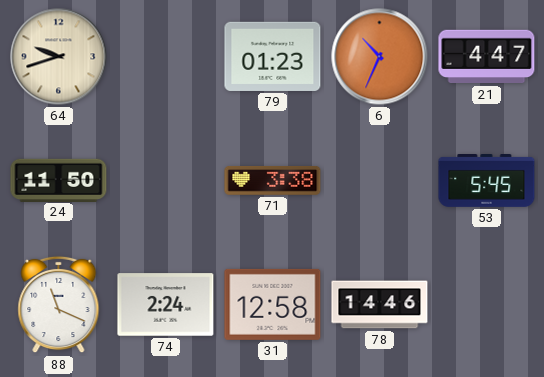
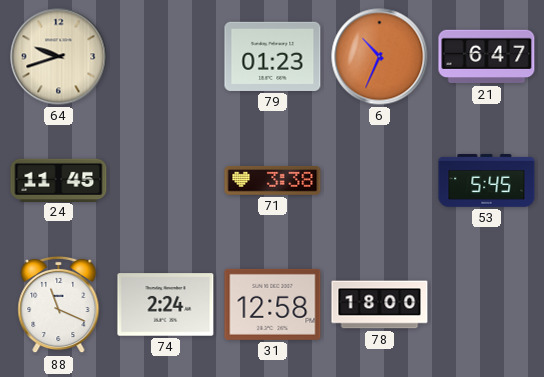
21: 4:47 -> 6:47 (487, 57)
24: 11:50 -> 11:45 (59, 180)
78: 14:46 -> 18:00 (380, 305)
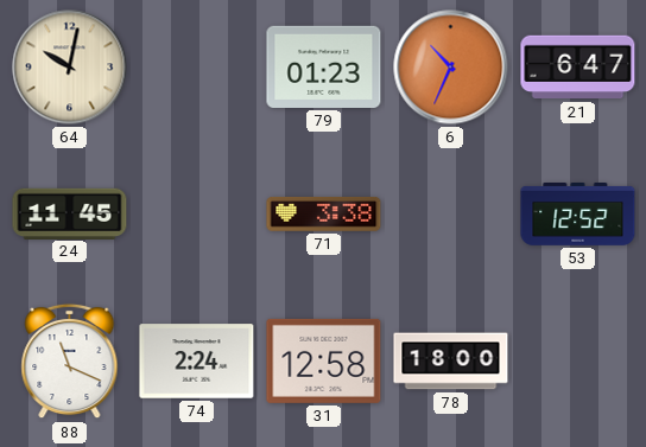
64: 9:42 -> 10:02 (70, 68)
53: 5:45 -> 12:52 (578, 215)
